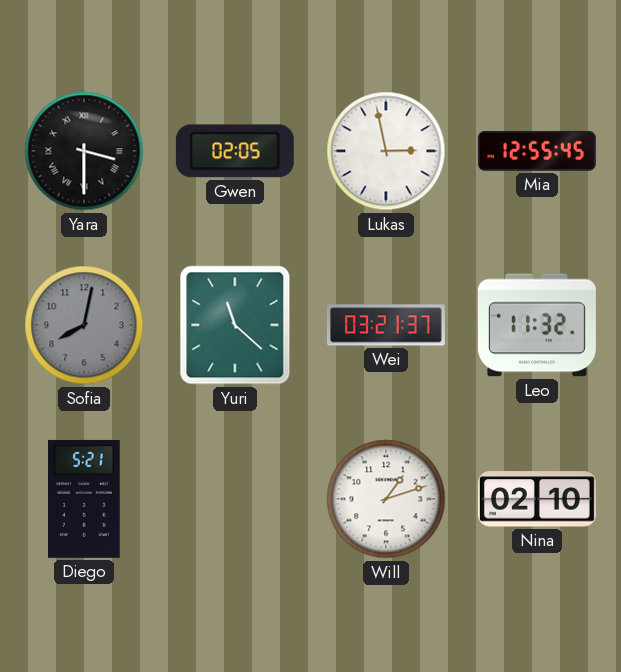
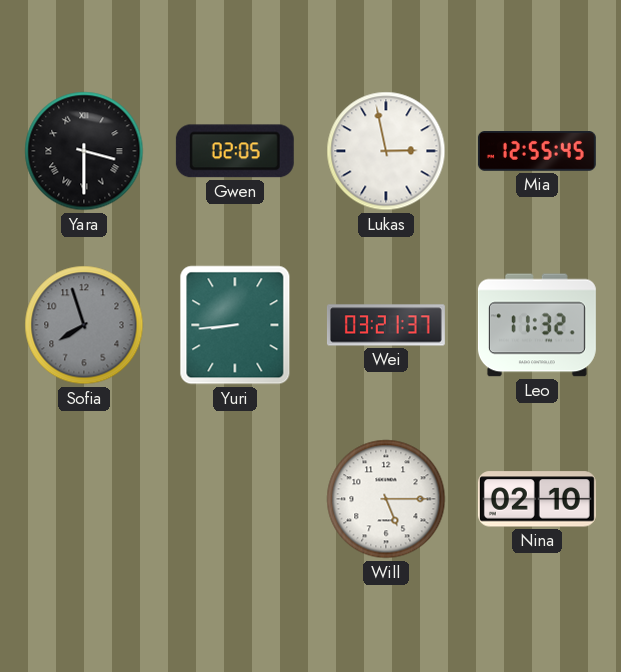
Sofia: 8:02 -> 7:57 (84, 325)
Yuri: 11:22 -> 8:44 (235, 325)
Diego: 5:21 -> none (84, 499)
Will: 1:12 -> 5:15 (386, 499)
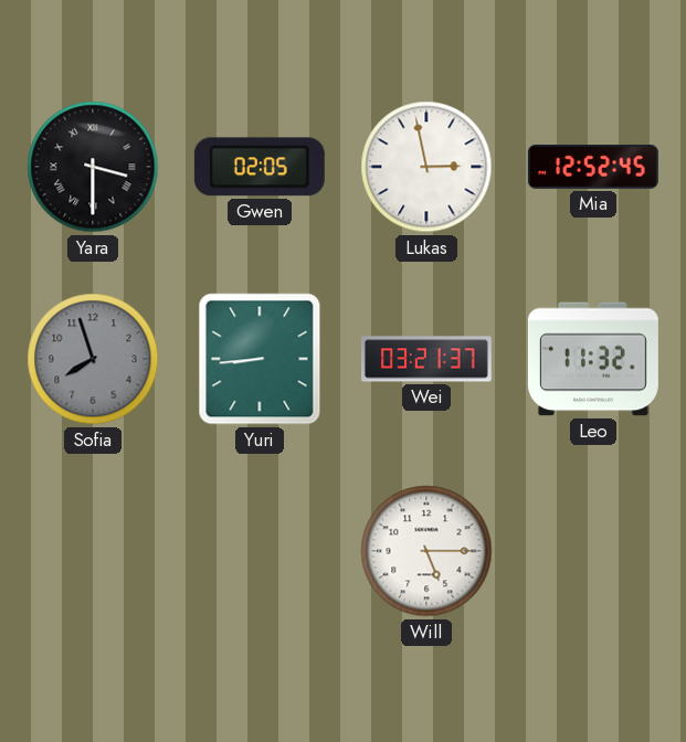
Mia: 12:55 -> 12:52 (593, 168)
Nina: 02:10 -> none (537, 499)
